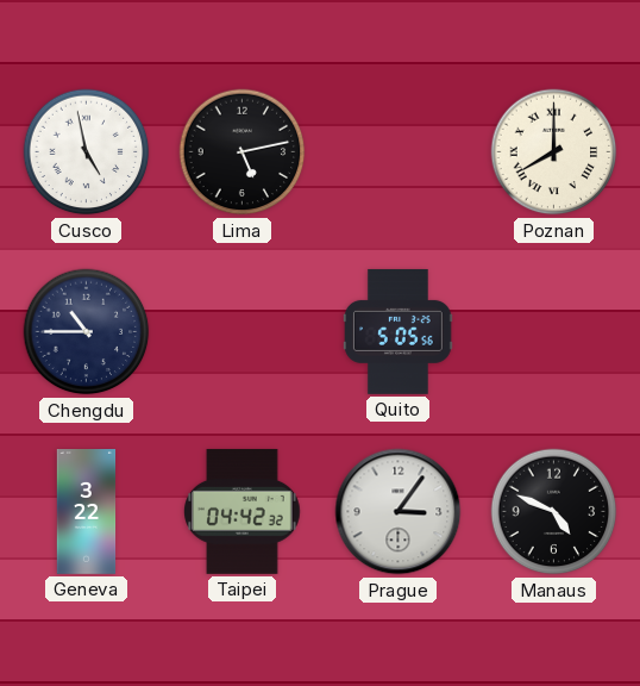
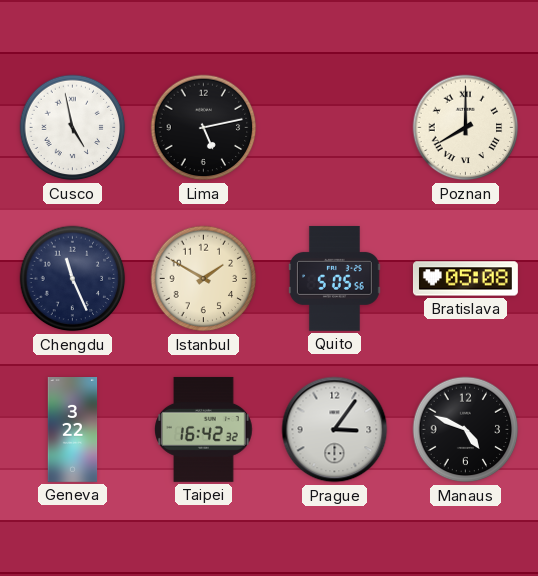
Chengdu: 10:45 -> 11:26 (73, 279)
Istanbul: none -> 1:50 (204, 279)
Bratislava: none -> 05:08 (465, 279)
Taipei: 04:42 -> 16:42 (204, 429)
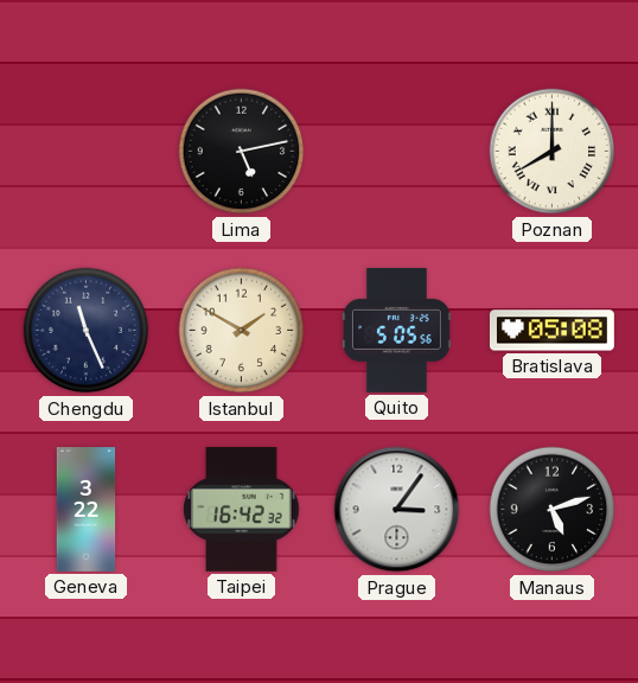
Cusco: 4:58 -> none (73, 128)
Manaus: 4:49 -> 5:12 (553, 510)
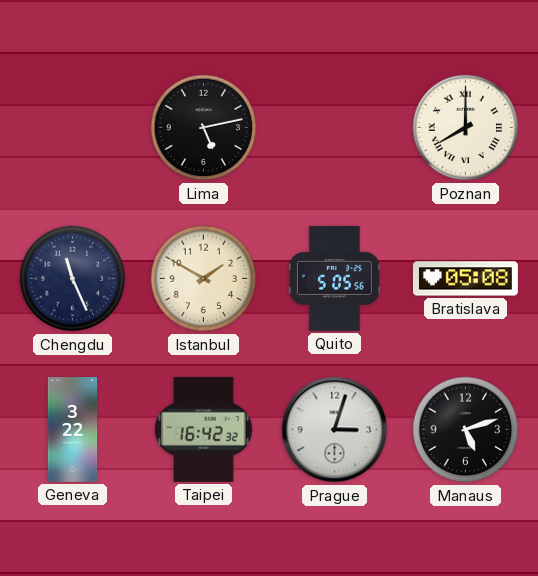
Prague: 3:06 -> 3:03 (335, 430)
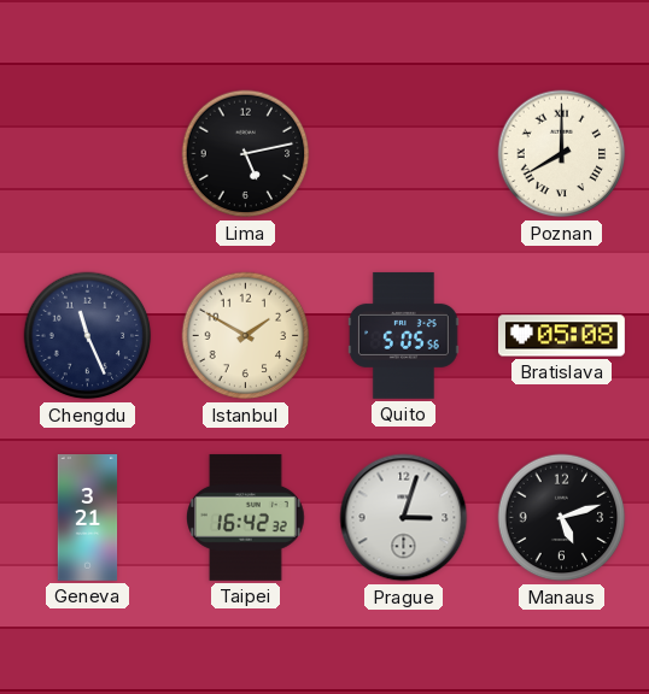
Geneva: 3:22 -> 3:21 (88, 518)
